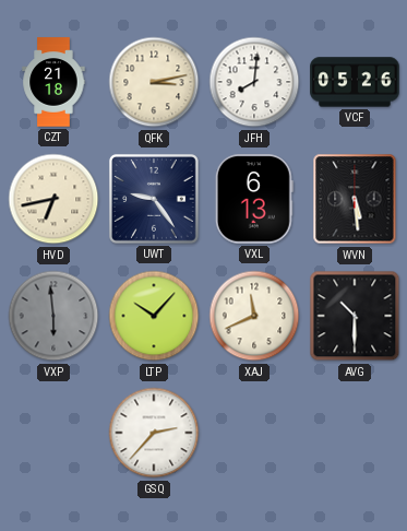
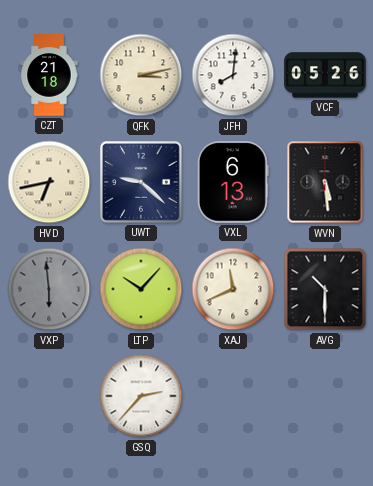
UWT: 9:24 -> 9:22 (141, 182)
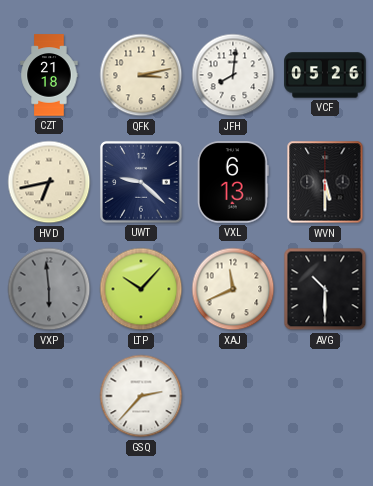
WVN: 5:29 -> 5:30 (325, 182)
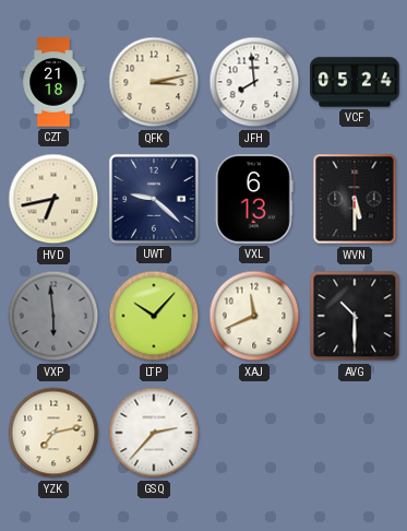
JFH: 8:01 -> 7:59 (254, 82)
VCF: 05:26 -> 05:24 (355, 82)
YZK: none -> 7:13 (53, 433)
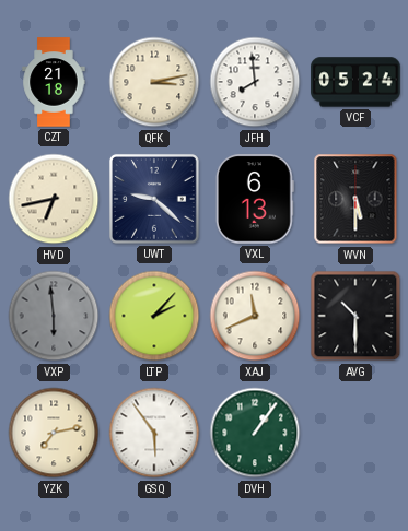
LTP: 10:07 -> 2:07 (154, 316)
GSQ: 2:37 -> 5:54 (154, 433)
DVH: none -> 1:06 (255, 433)
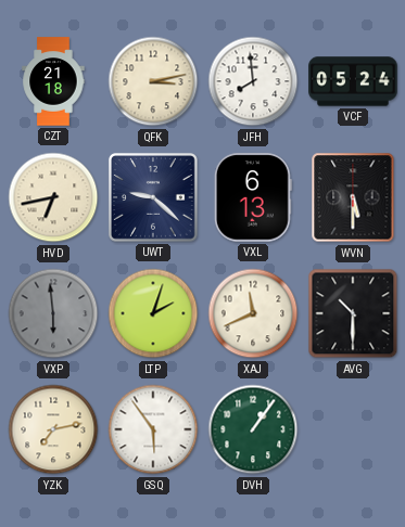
LTP: 2:07 -> 2:03 (153, 313)
